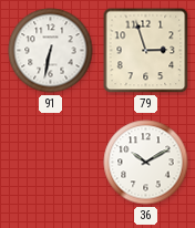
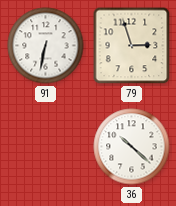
36: 10:10 -> 10:22 (132, 147)
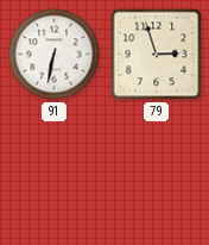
36: 10:22 -> none (132, 147)
